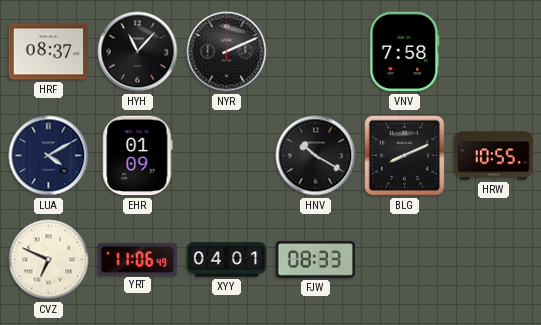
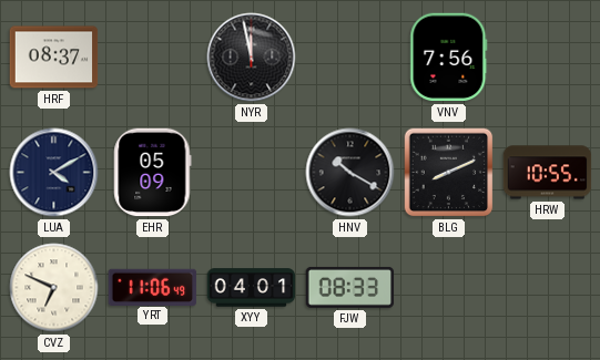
HYH: 11:07 -> none (138, 52)
NYR: 2:11 -> 11:58 (252, 58)
VNV: 7:58 -> 7:56 (449, 58)
EHR: 01:09 -> 05:09 (153, 173)
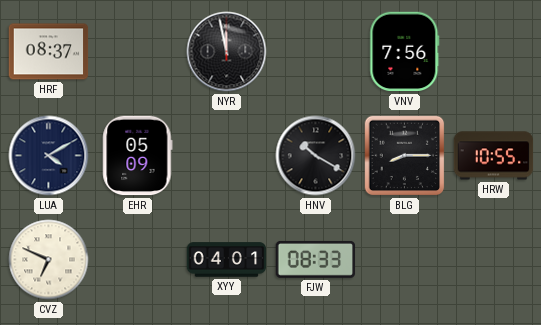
BLG: 8:11 -> 8:15 (405, 156)
YRT: 11:06 -> none (153, 287)
